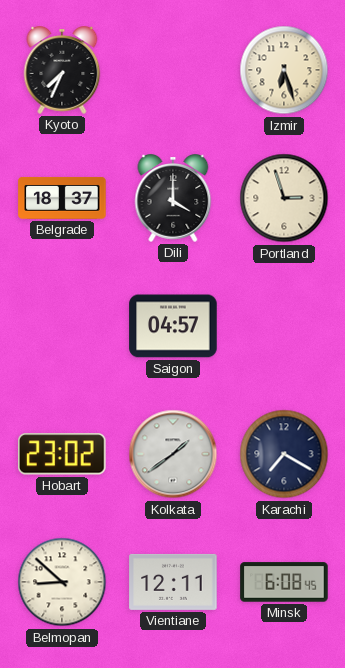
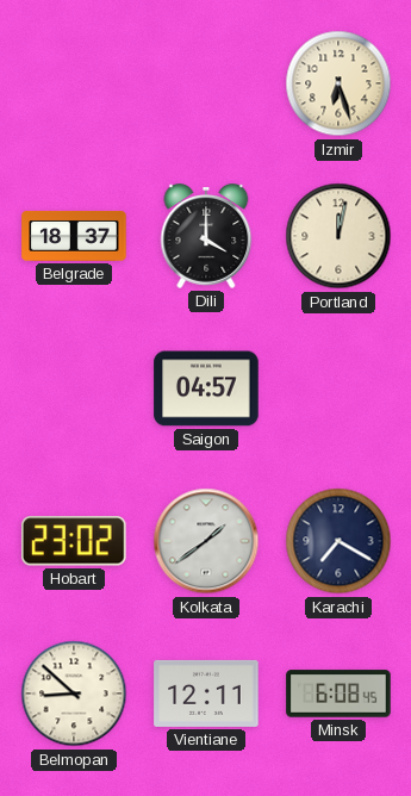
Kyoto: 7:34 -> none (62, 71)
Portland: 2:57 -> 12:02 (338, 236)
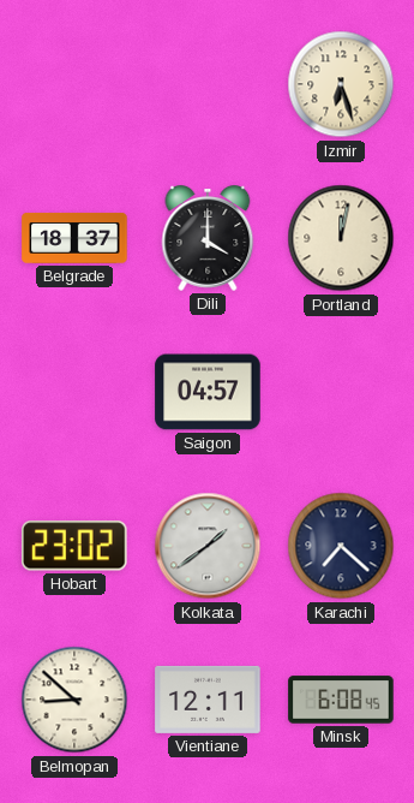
Karachi: 7:20 -> 7:22 (341, 546)
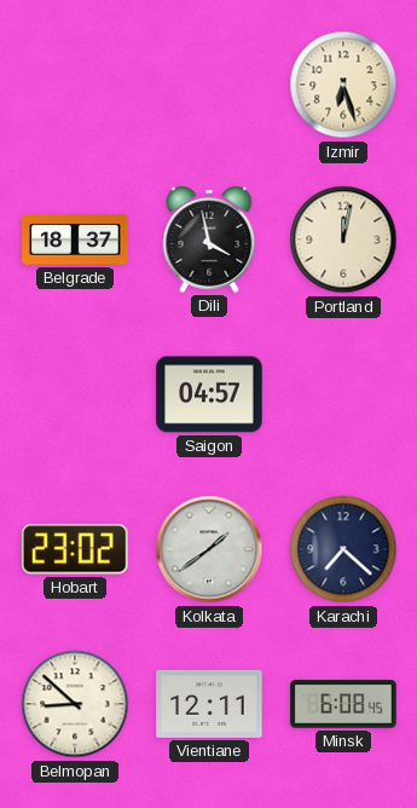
Dili: 4:00 -> 3:58 (209, 241)
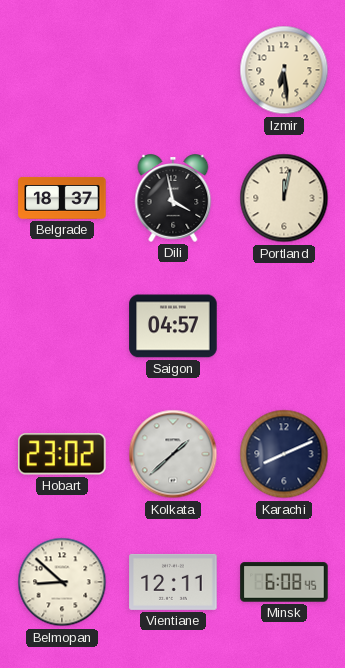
Izmir: 6:27 -> 6:29 (284, 70)
Kolkata: 1:39 -> 1:38 (173, 454)
Karachi: 7:22 -> 8:11 (284, 454)
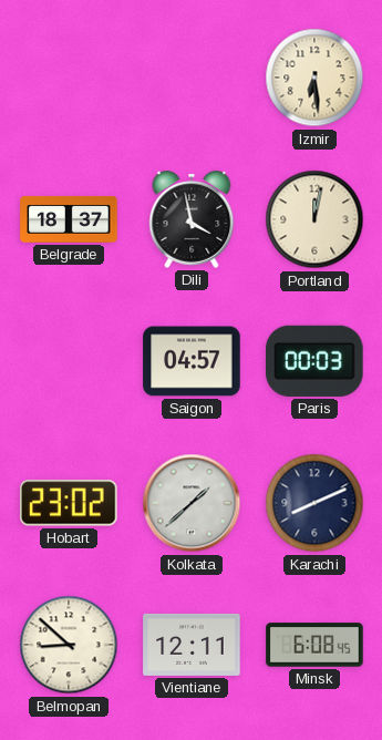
Paris: none -> 00:03 (314, 361)
